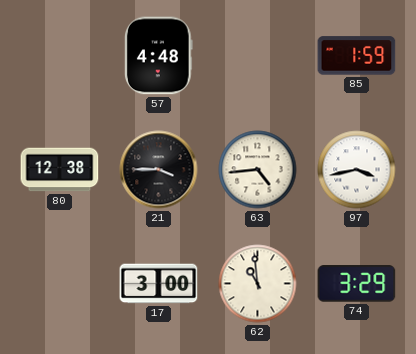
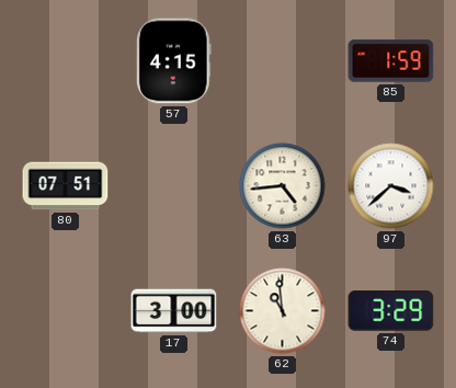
57: 4:48 -> 4:15 (173, 61)
80: 12:38 -> 07:51 (66, 186)
21: 3:45 -> none (159, 170)
97: 3:43 -> 3:38 (391, 186)
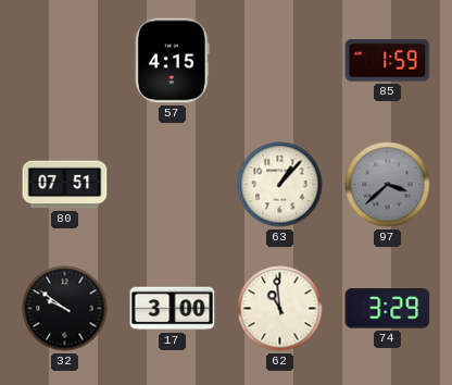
63: 4:44 -> 1:07 (280, 185)
97 dial: white -> grey (388, 185)
32: none -> 9:51 (65, 309)
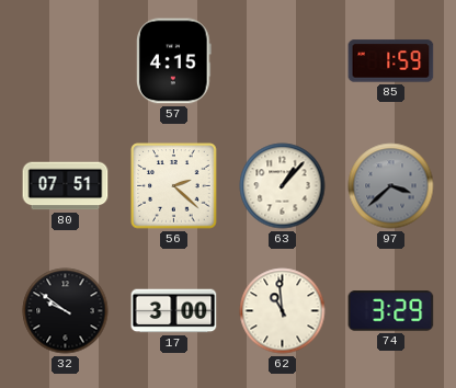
56: none -> 2:22 (174, 186)
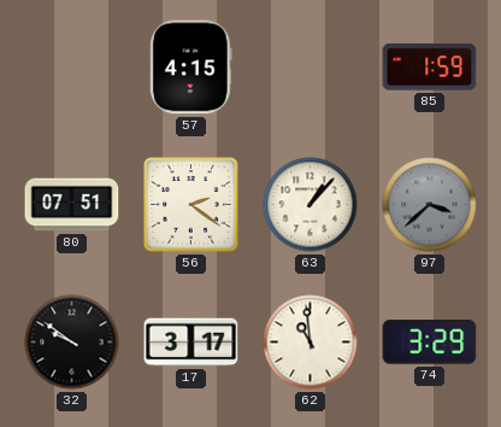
56: 2:22 -> 2:21 (191, 205)
17: 3:00 -> 3:17 (191, 343)
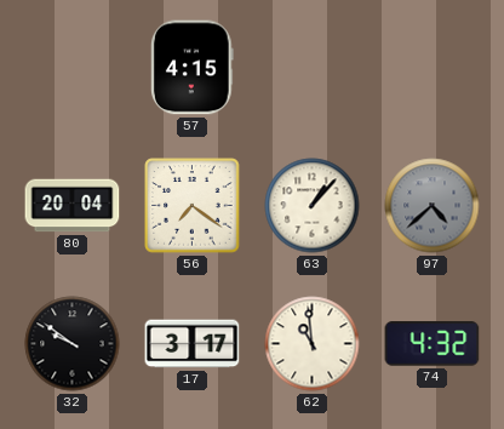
85: 1:59 -> none (430, 68)
80: 07:51 -> 20:04 (73, 206)
56: 2:21 -> 7:21 (193, 206)
97: 3:38 -> 4:38 (433, 206)
74: 3:29 -> 4:32 (433, 344)
